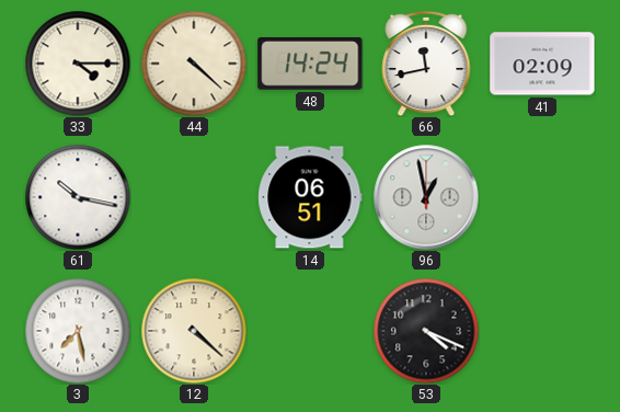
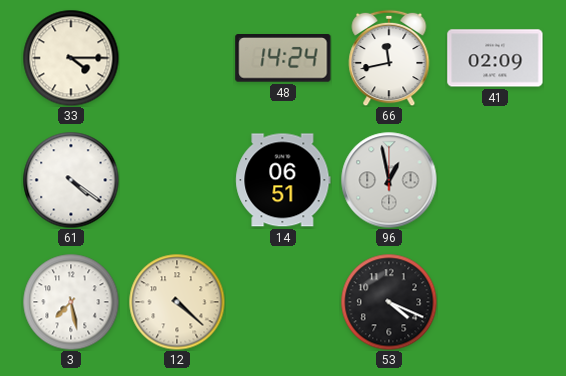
44: 4:22 -> none (194, 64)
61: 10:17 -> 4:21 (71, 180)
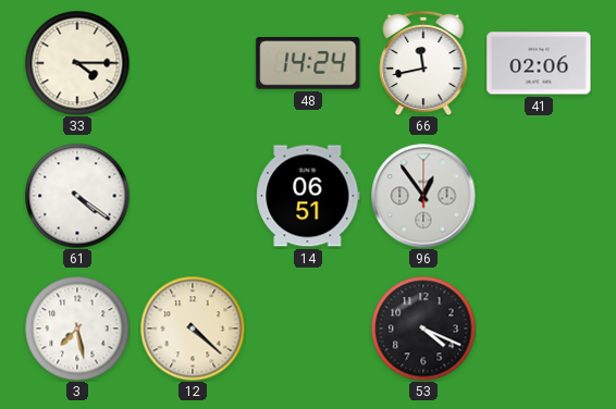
41: 02:09 -> 02:06 (539, 63)
96: 12:58 -> 12:54 (423, 196)
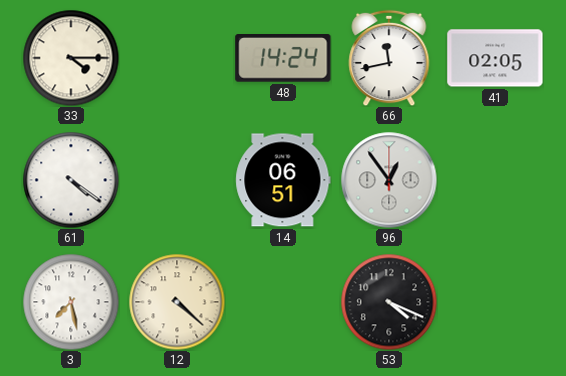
41: 02:06 -> 02:05 (495, 58)
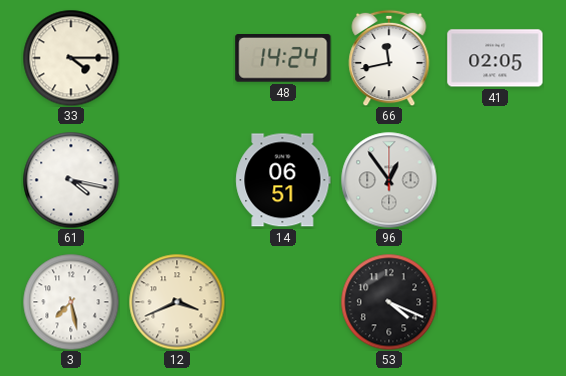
61: 4:21 -> 4:17 (71, 180)
12: 4:22 -> 3:41 (177, 302)
